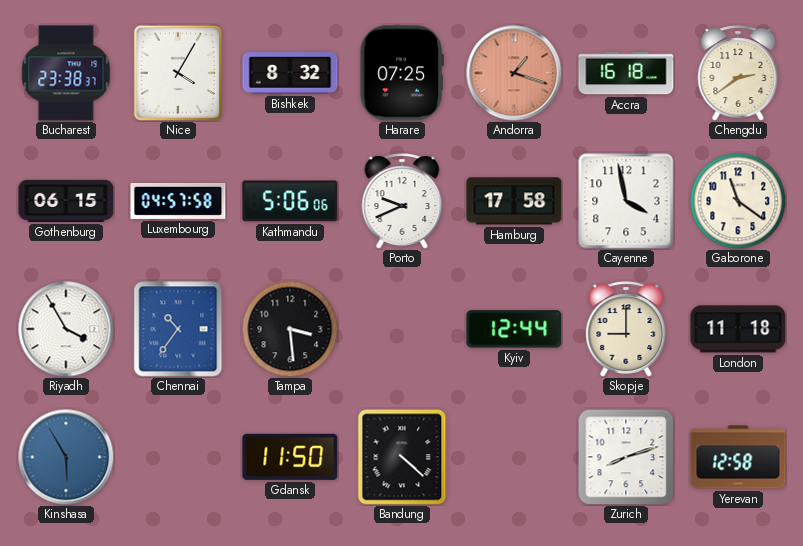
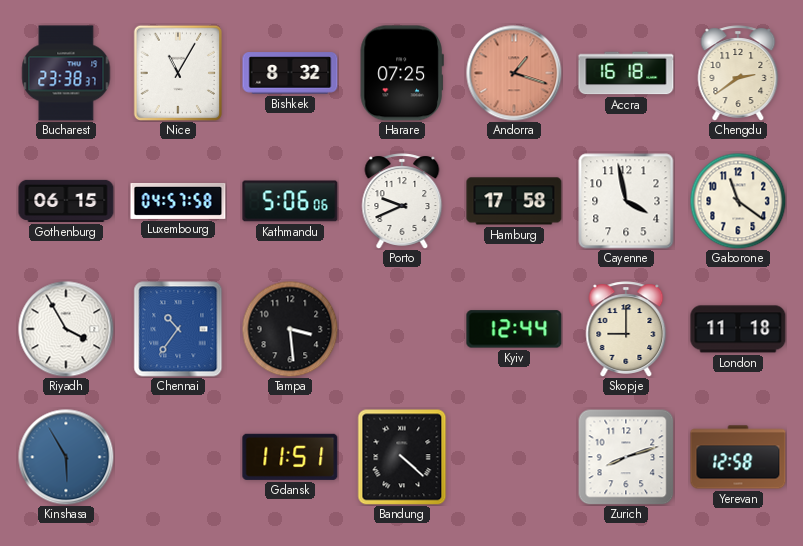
Nice: 4:05 -> 11:05 (177, 72)
Gdansk: 11:50 -> 11:51 (290, 457)
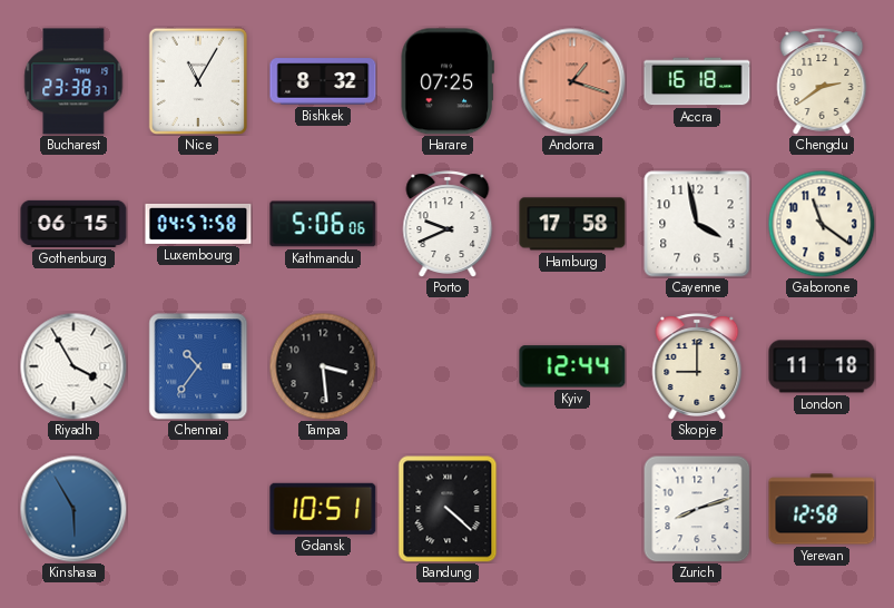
Gdansk: 11:51 -> 10:51 (323, 509)
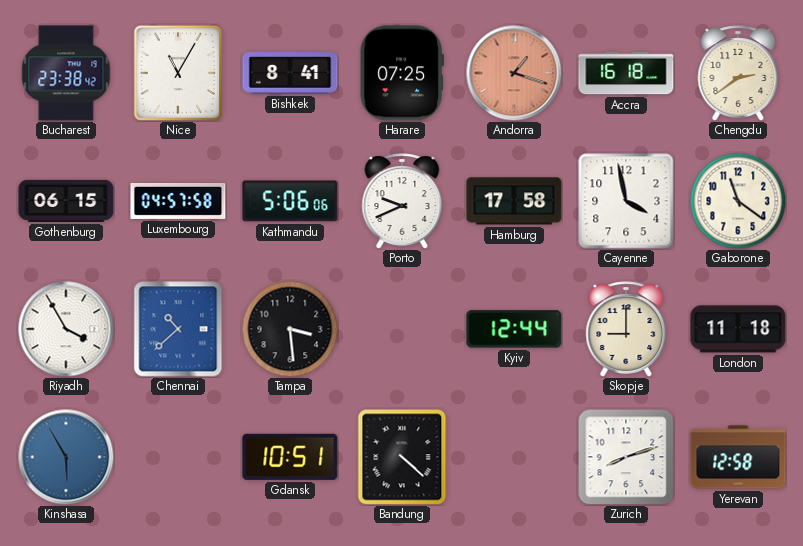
Bucharest: 23:38:37 -> 23:38:42 (66, 73)
Bishkek: 8:32 -> 8:41 (290, 73)
Chennai: 10:36 -> 10:38 (178, 329)
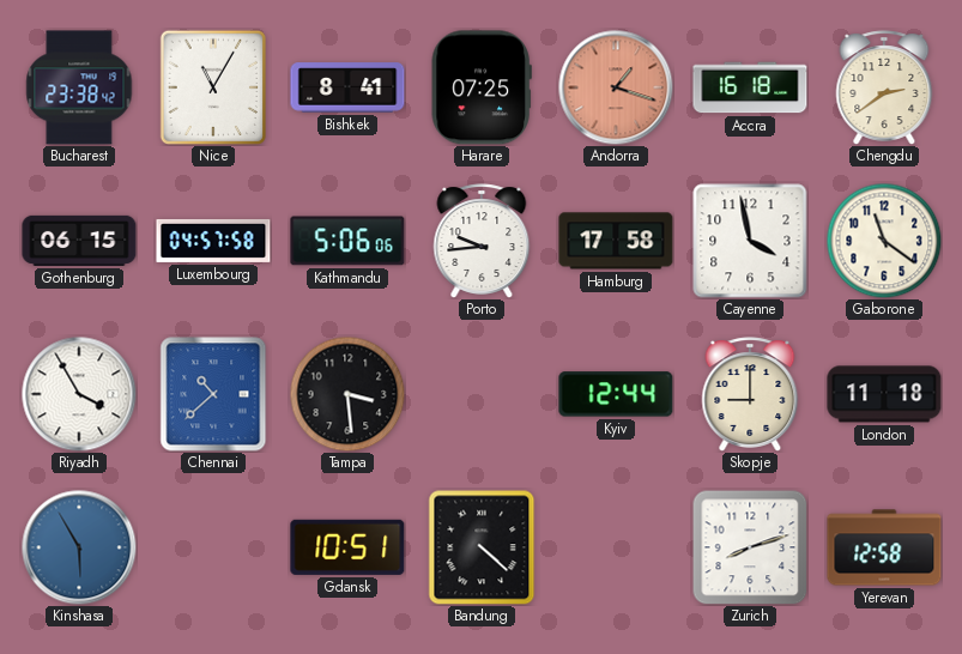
Porto: 9:41 -> 9:44 (482, 241)
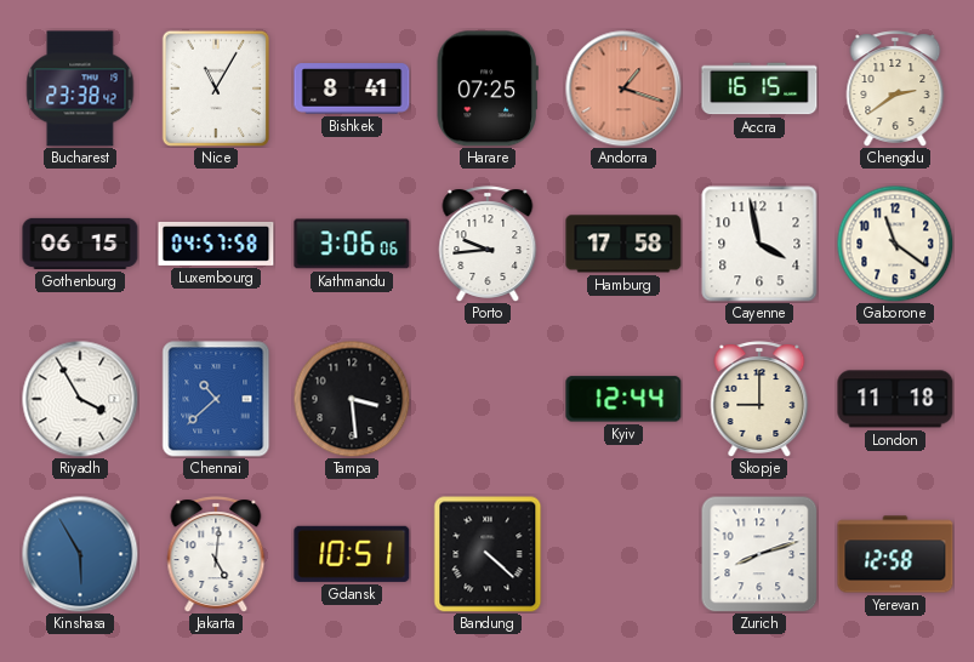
Accra: 16:18 -> 16:15 (759, 89)
Kathmandu: 5:06 -> 3:06 (352, 244)
Jakarta: none -> 5:01 (216, 554)
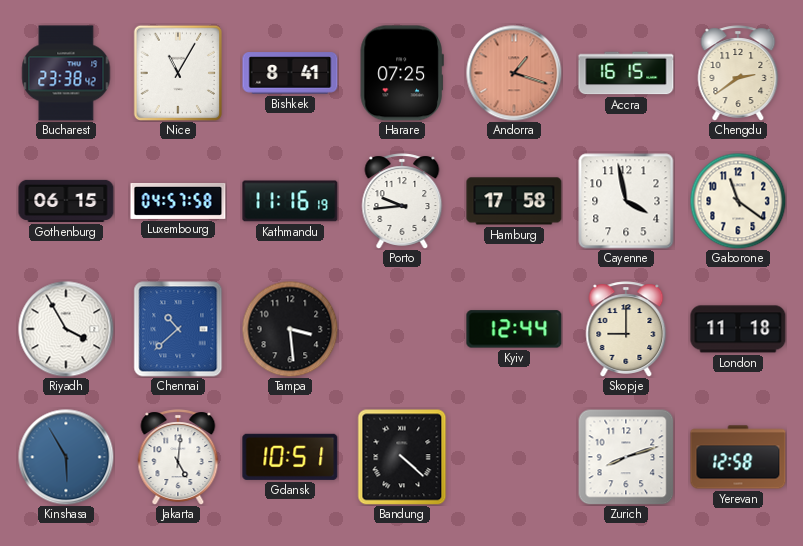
Kathmandu: 3:06 -> 11:16 (290, 201)
